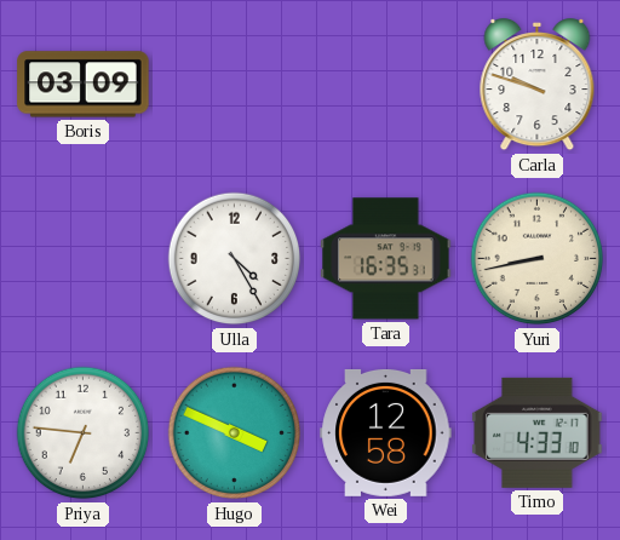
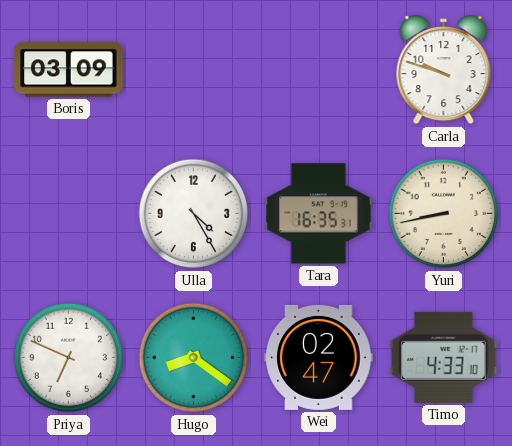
Priya: 6:46 -> 6:49 (69, 358)
Hugo: 3:49 -> 8:21 (194, 358)
Wei: 12:58 -> 02:47 (319, 357)
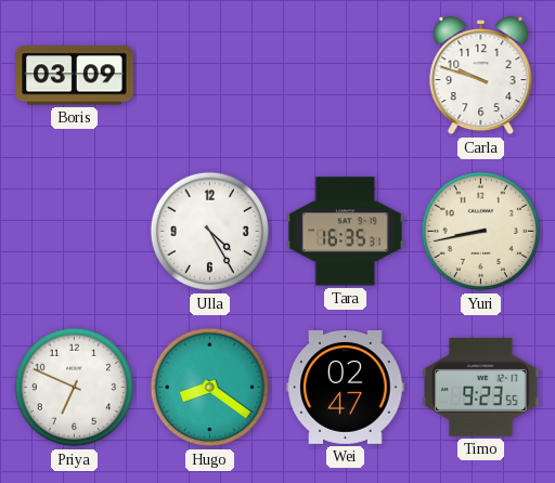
Timo: 4:33 -> 9:23 (481, 387)
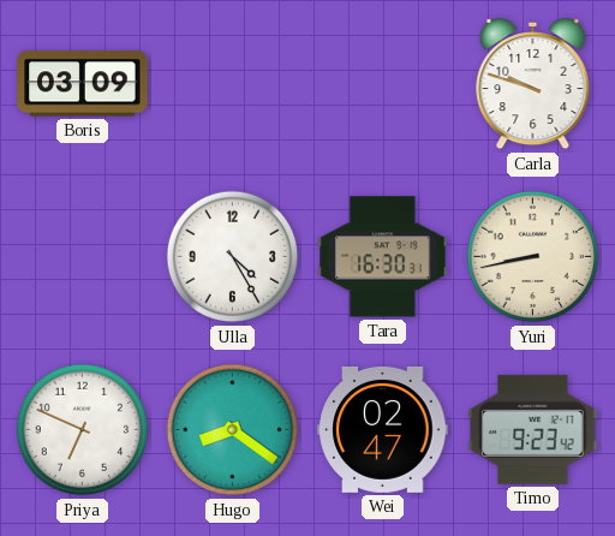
Tara: 16:35 -> 16:30 (383, 257)
Timo: 9:23:55 -> 9:23:42 (533, 429)
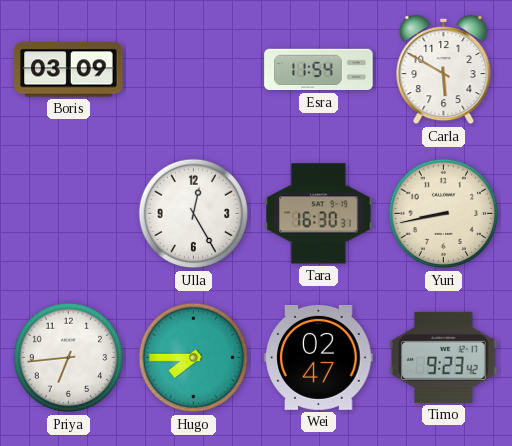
Esra: none -> 11:54 (319, 70)
Carla: 9:48 -> 5:50 (444, 71)
Ulla: 4:25 -> 12:25 (194, 214)
Priya: 6:49 -> 6:44 (69, 358)
Hugo: 8:21 -> 7:45 (194, 358)
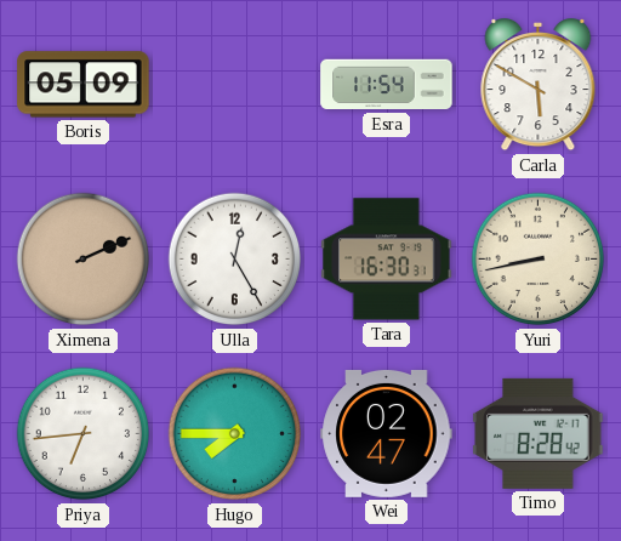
Boris: 03:09 -> 05:09 (84, 85)
Ximena: none -> 2:11 (84, 260)
Timo: 9:23 -> 8:28 (539, 433)
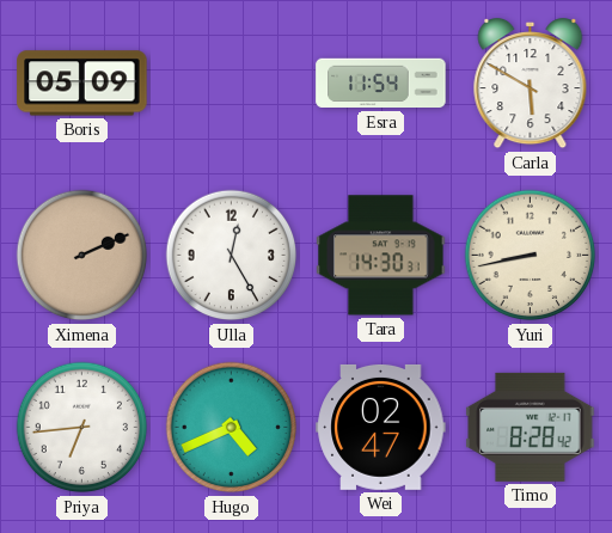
Tara: 16:30 -> 14:30 (381, 256)
Hugo: 7:45 -> 4:41 (232, 428)
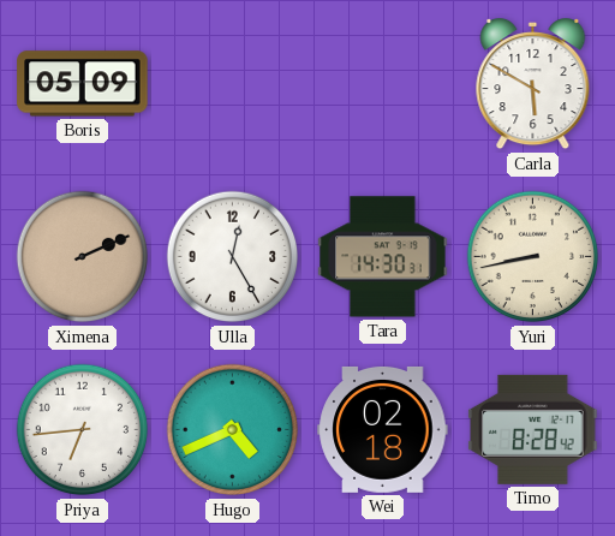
Esra: 11:54 -> none (381, 84)
Wei: 02:47 -> 02:18 (383, 429)
